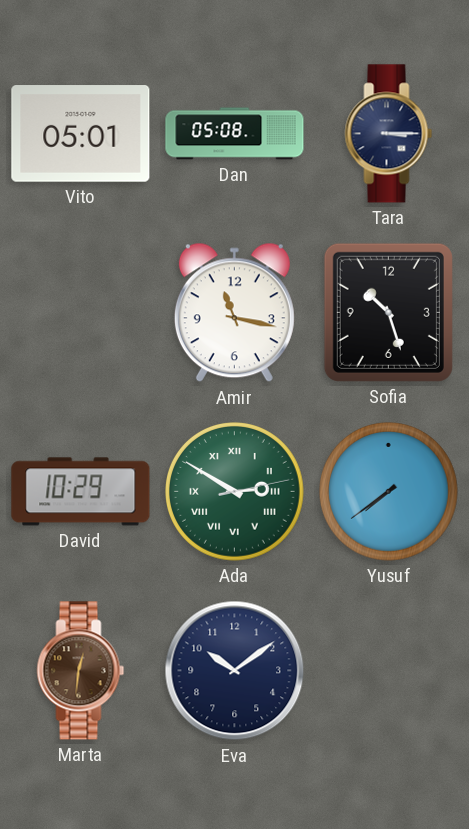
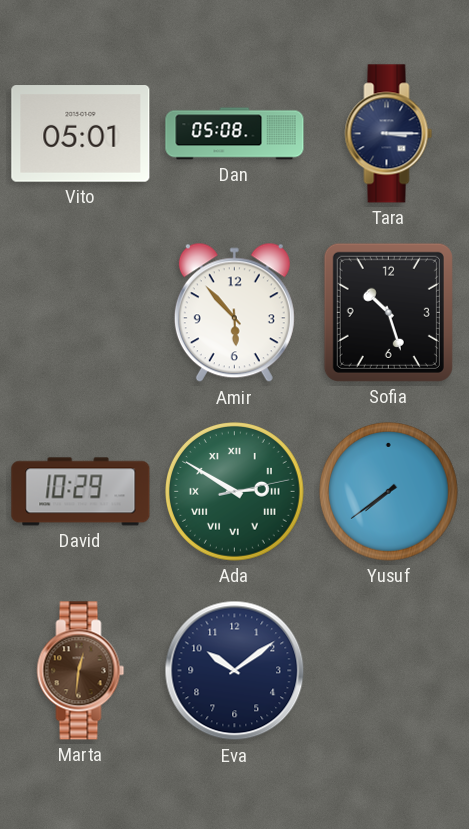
Amir: 11:17 -> 5:53 (234, 313)
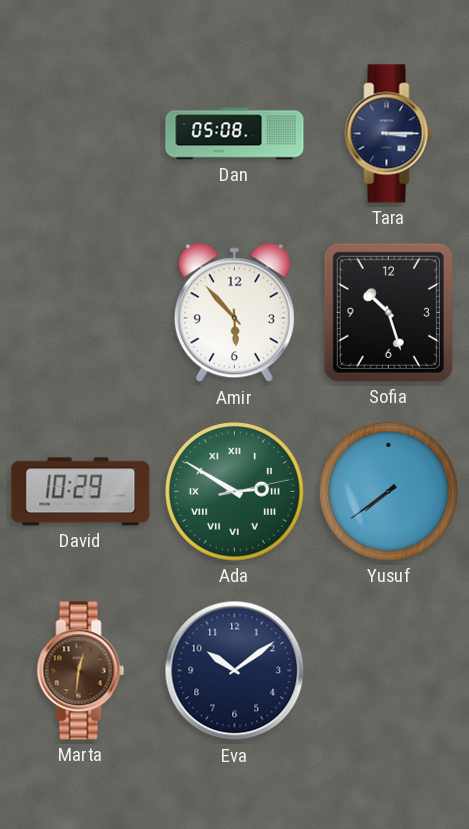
Vito: 05:01 -> none (81, 134)
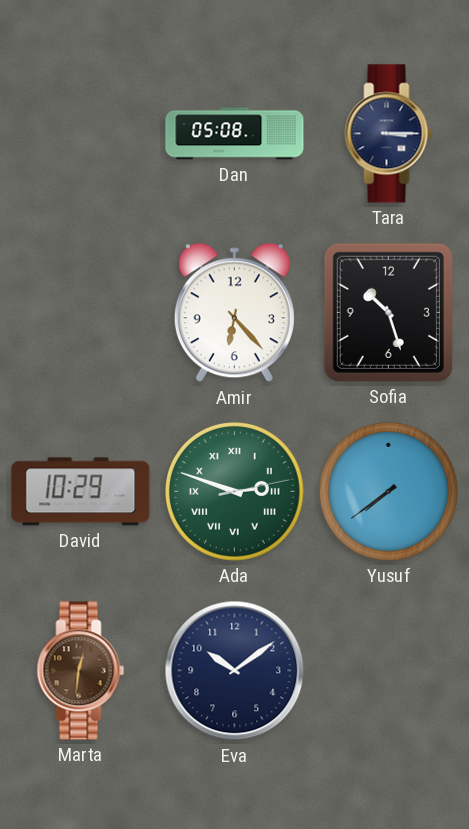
Amir: 5:53 -> 6:23 (234, 313)
Ada: 2:50 -> 2:48 (235, 492)
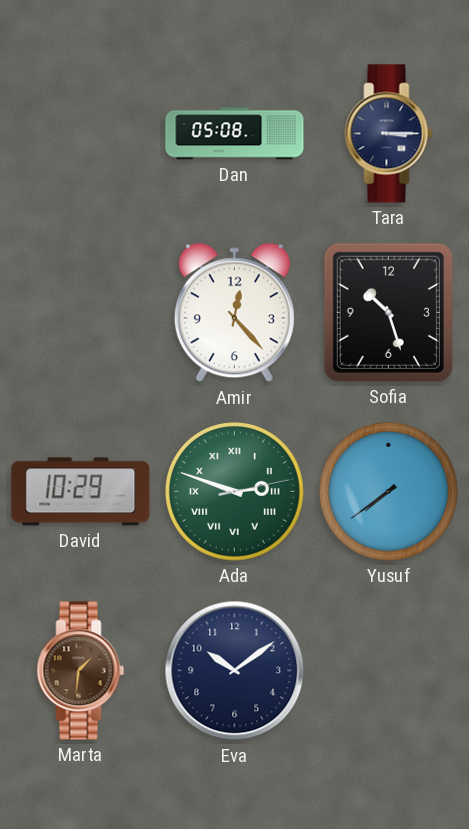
Amir: 6:23 -> 12:23 (234, 313)
Marta: 12:31 -> 1:31 (81, 671)
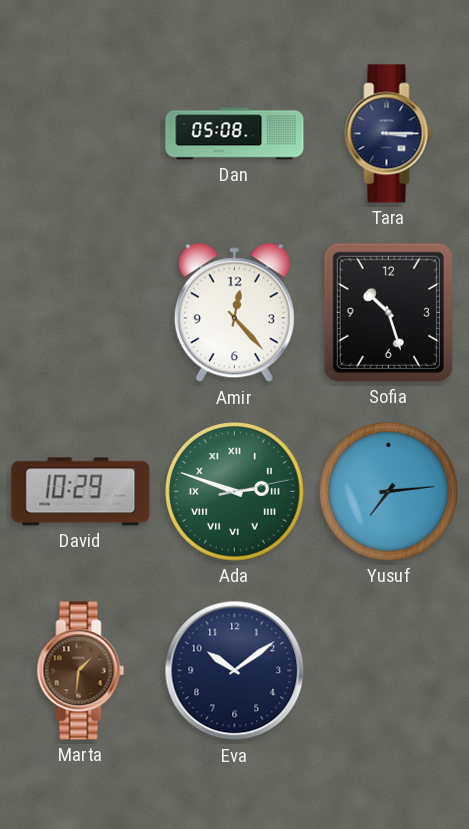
Yusuf: 7:39 -> 7:14 (389, 492)
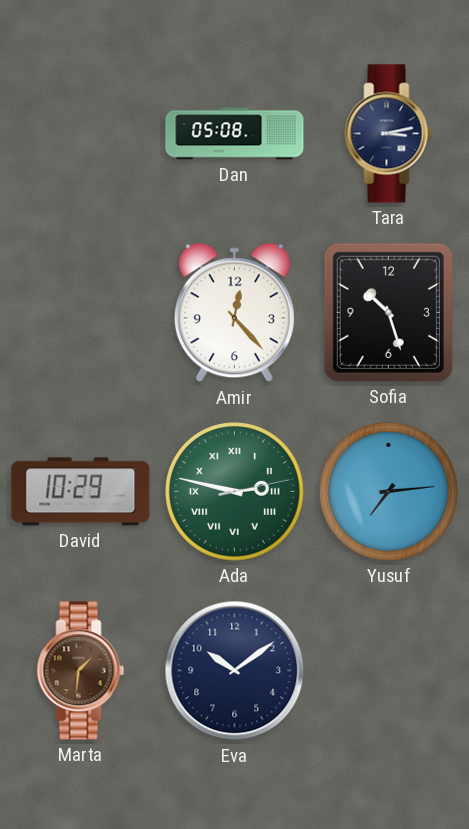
Tara: 3:15 -> 3:13 (389, 134)
Ada: 2:48 -> 2:47 (235, 492)
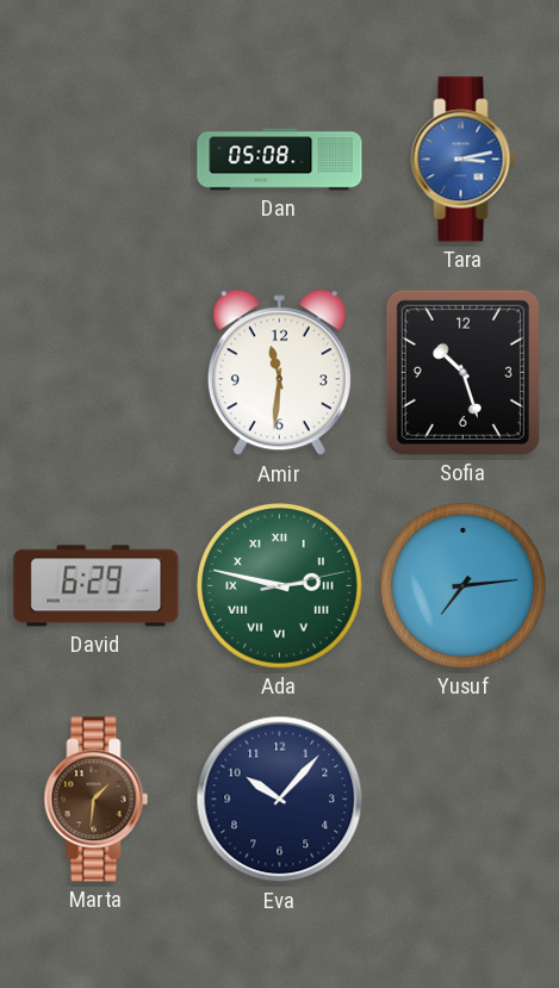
Tara dial: navy -> blue (464, 160)
Amir: 12:23 -> 11:31 (279, 373)
David: 10:29 -> 6:29 (97, 586)
Eva: 10:09 -> 10:07 (280, 800)
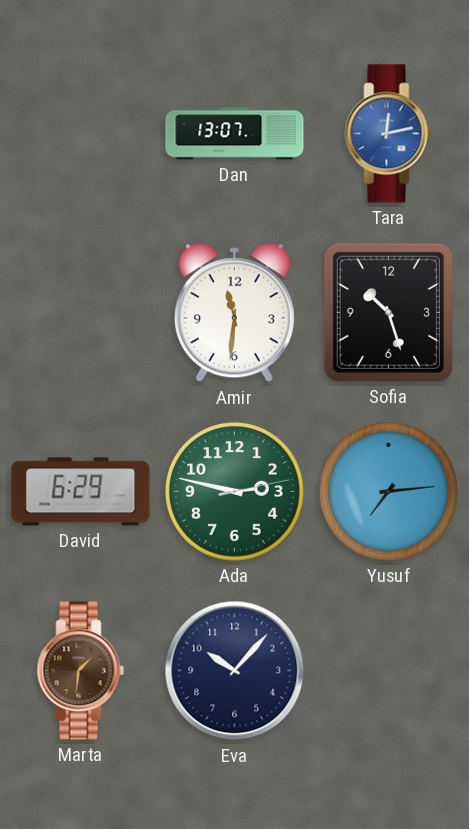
Dan: 05:08 -> 13:07 (235, 134)
Tara: 3:13 -> 12:13 (389, 134)
Ada numerals: Roman -> Arabic (235, 492)
